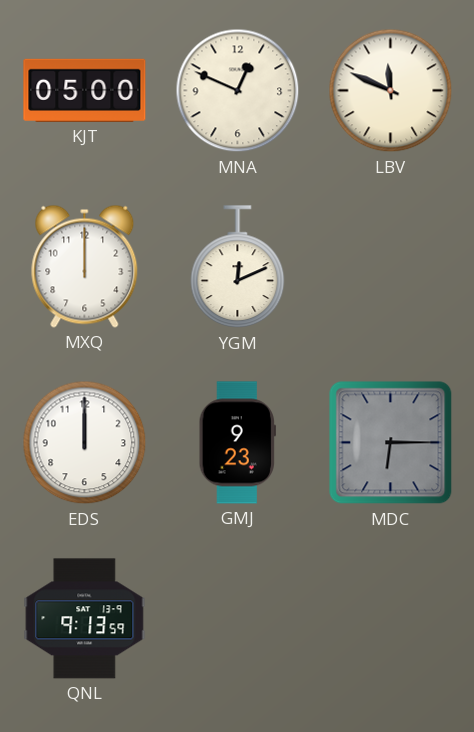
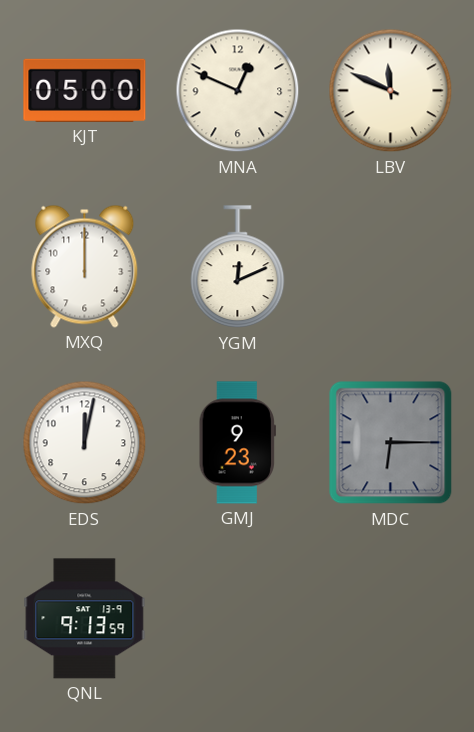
EDS: 12:00 -> 12:02 (85, 443)
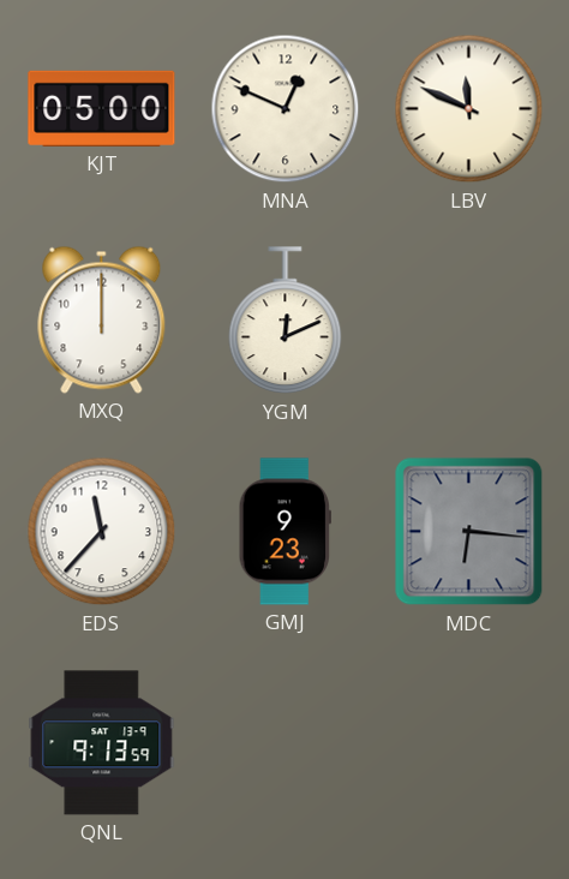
EDS: 12:02 -> 11:37 (102, 532)
MDC: 6:15 -> 6:16 (469, 532)
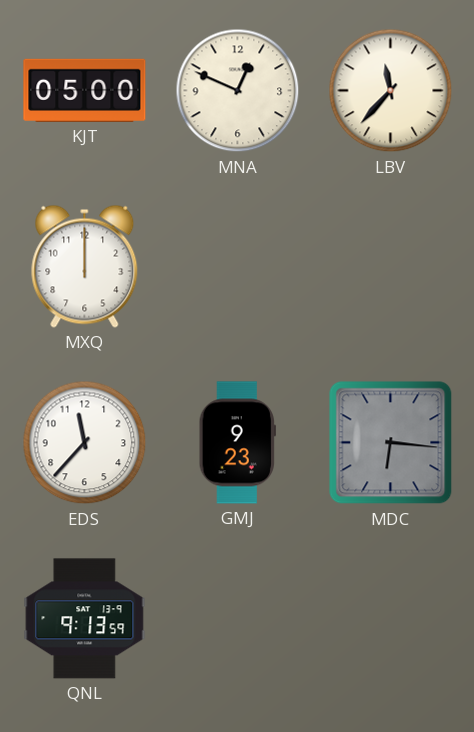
LBV: 11:49 -> 11:37 (391, 91)
YGM: 12:11 -> none (286, 321)
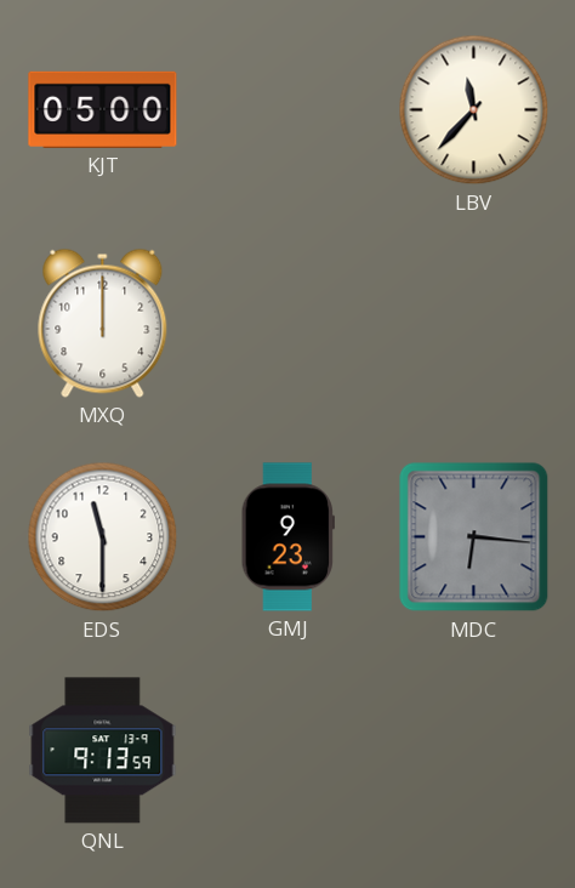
MNA: 12:49 -> none (238, 91)
EDS: 11:37 -> 11:30 (103, 537)
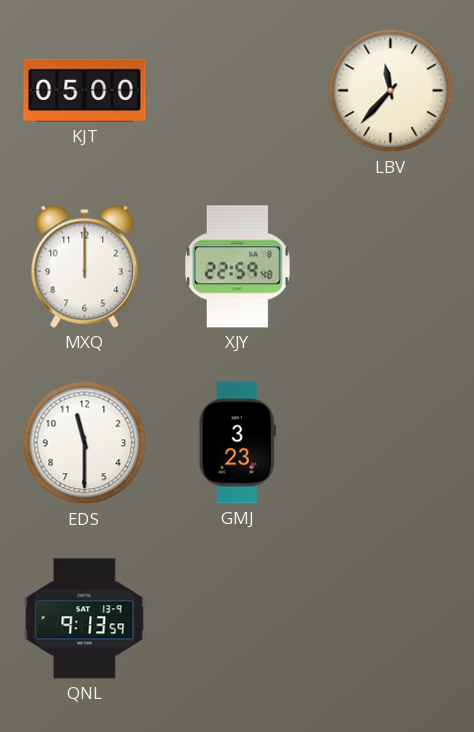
XJY: none -> 22:59 (238, 267)
GMJ: 9:23 -> 3:23 (237, 443)
MDC: 6:16 -> none (474, 537)
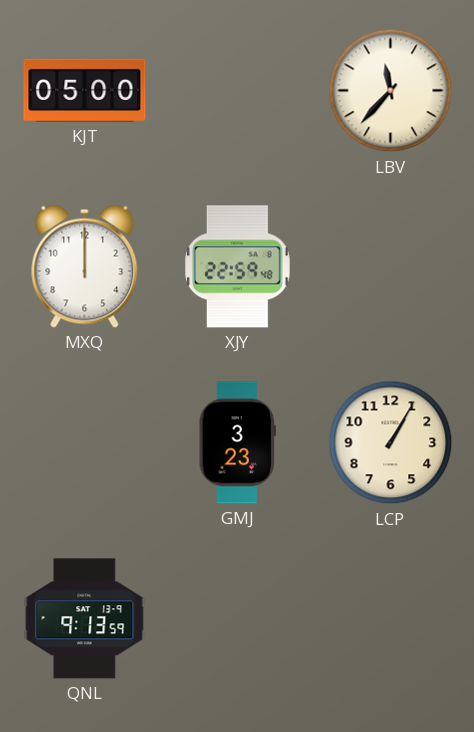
EDS: 11:30 -> none (85, 443)
LCP: none -> 1:05 (391, 443)
